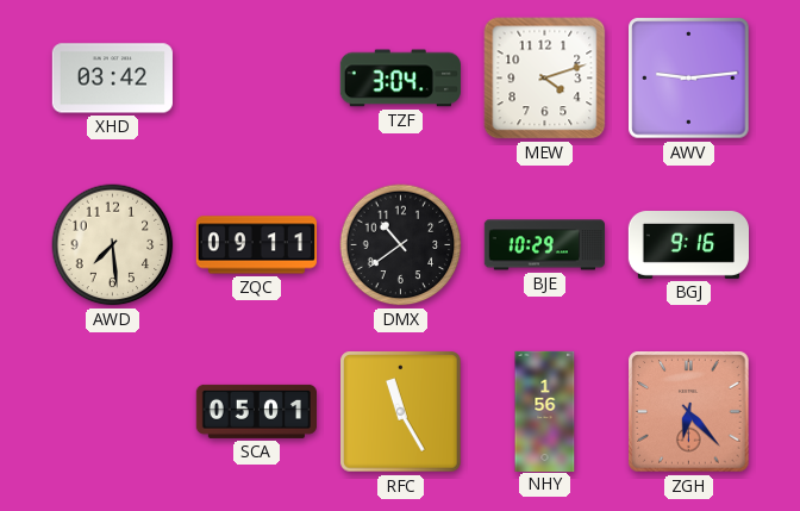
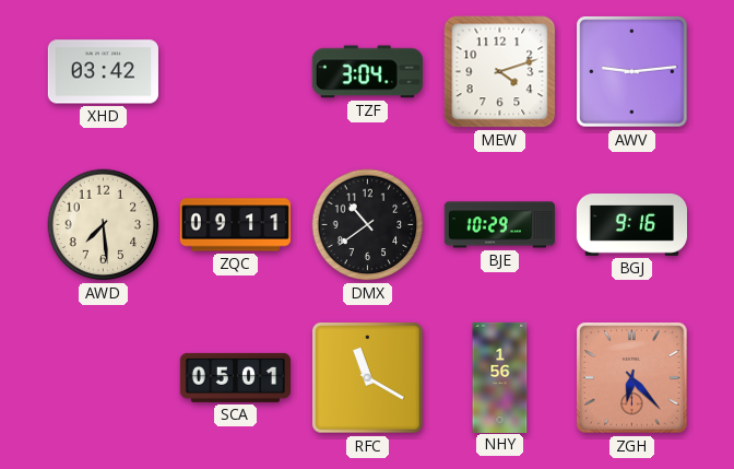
RFC: 11:25 -> 11:20 (368, 378)
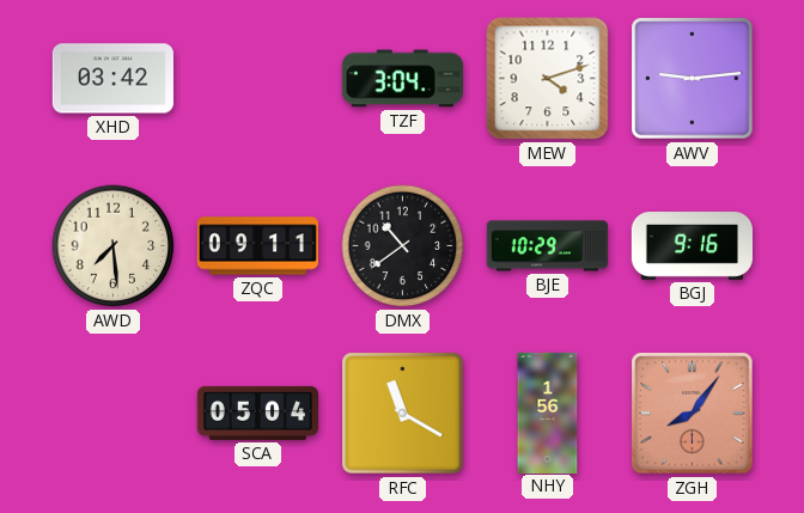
SCA: 05:01 -> 05:04 (257, 413)
ZGH: 6:23 -> 8:06 (693, 414)
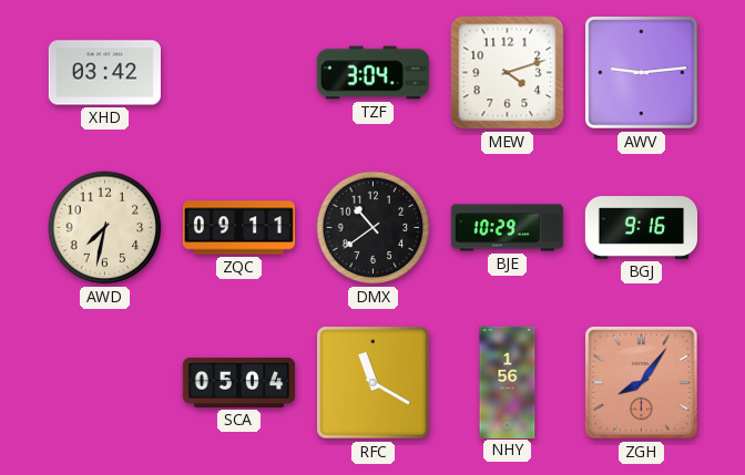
AWD: 7:29 -> 7:32 (105, 228)
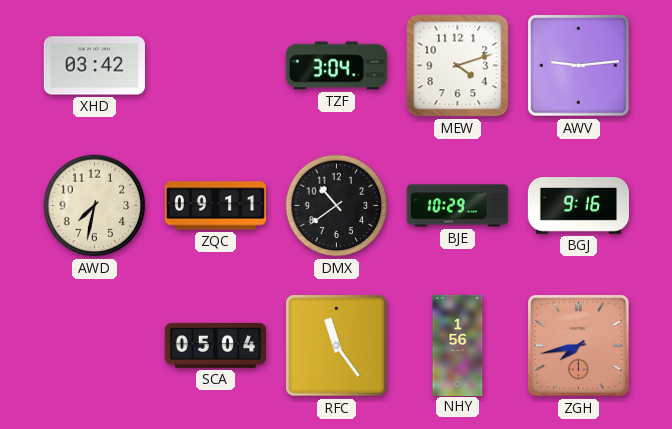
RFC: 11:20 -> 11:24 (337, 346)
ZGH: 8:06 -> 7:43 (579, 346)
